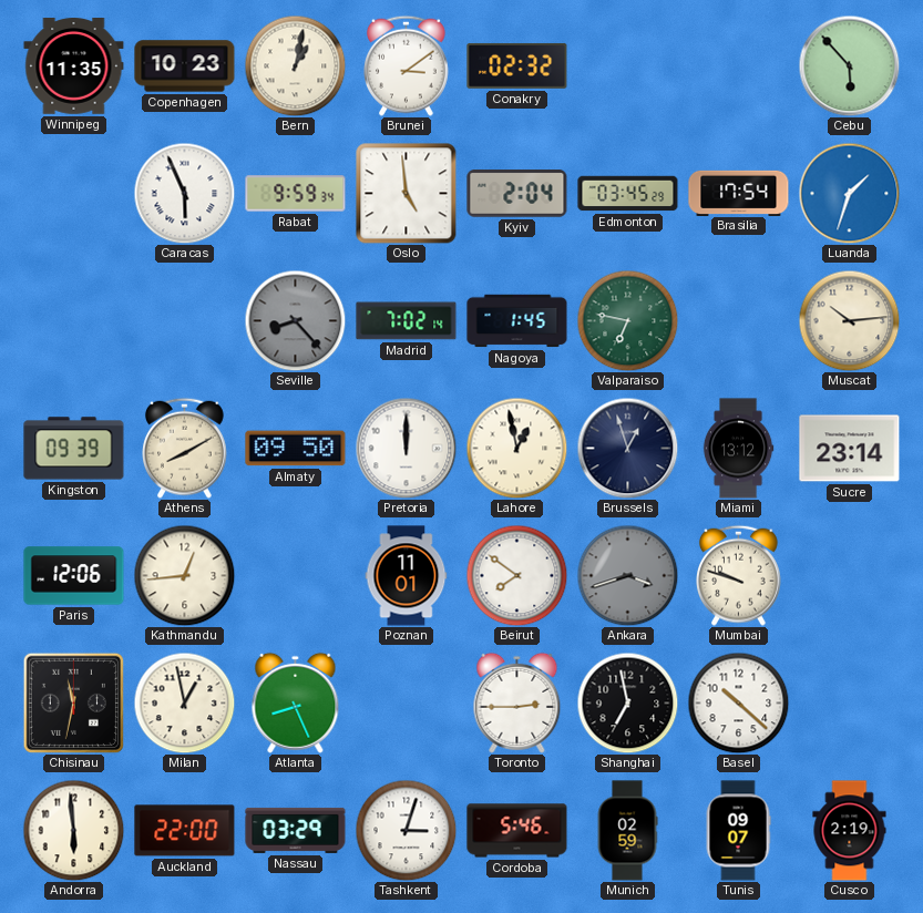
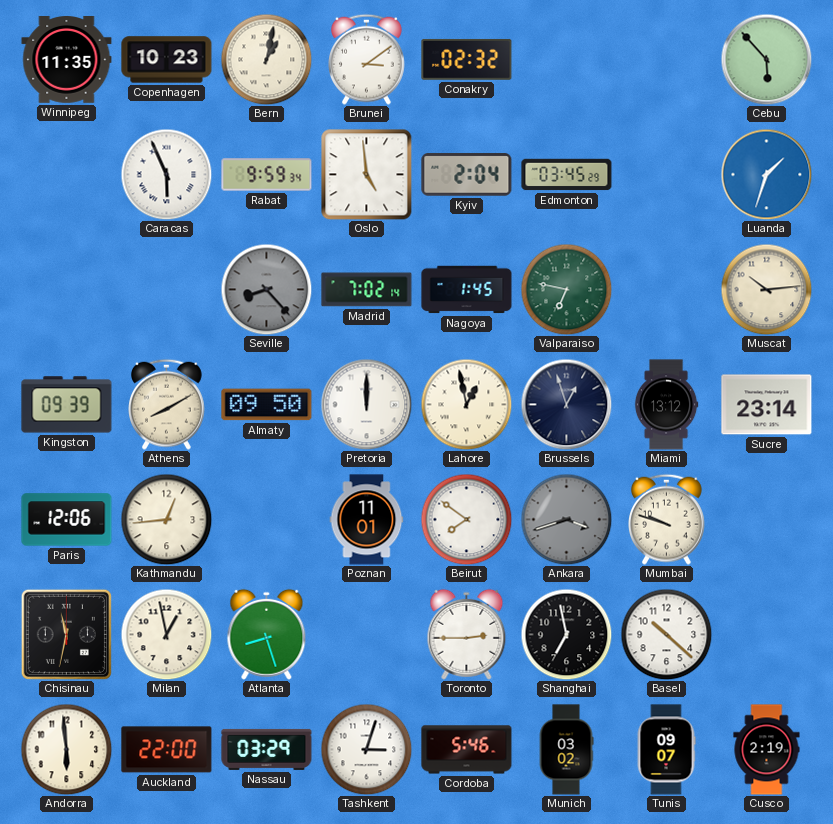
Brasilia: 17:54 -> none (739, 193)
Atlanta: 8:26 -> 8:27 (267, 634)
Munich: 02:59 -> 03:02 (566, 750)
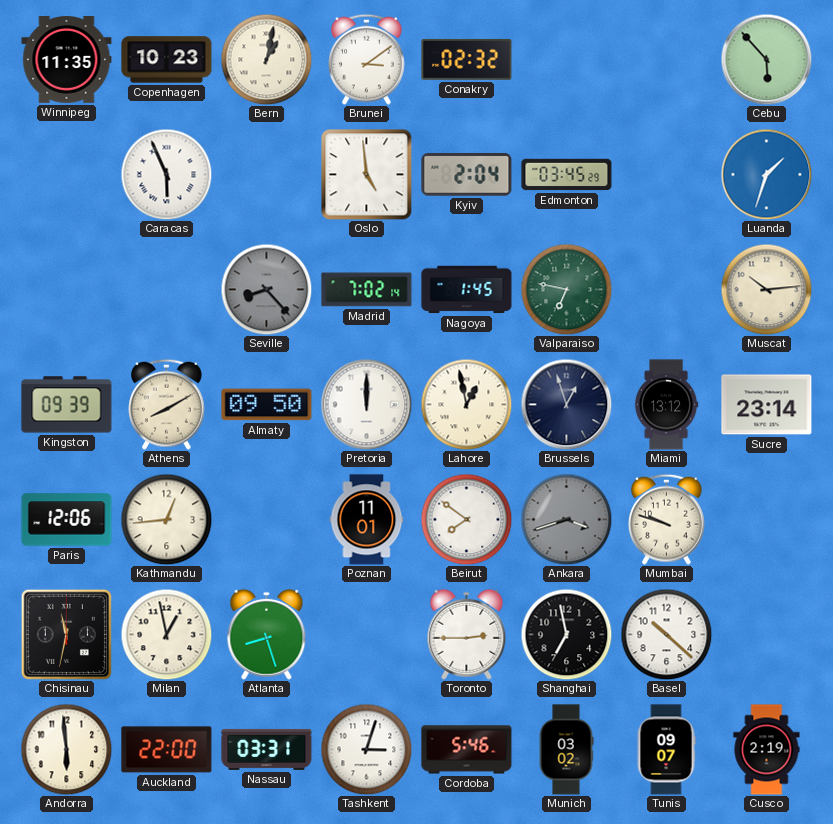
Rabat: 9:59 -> none (267, 175)
Nassau: 03:29 -> 03:31 (267, 749)
